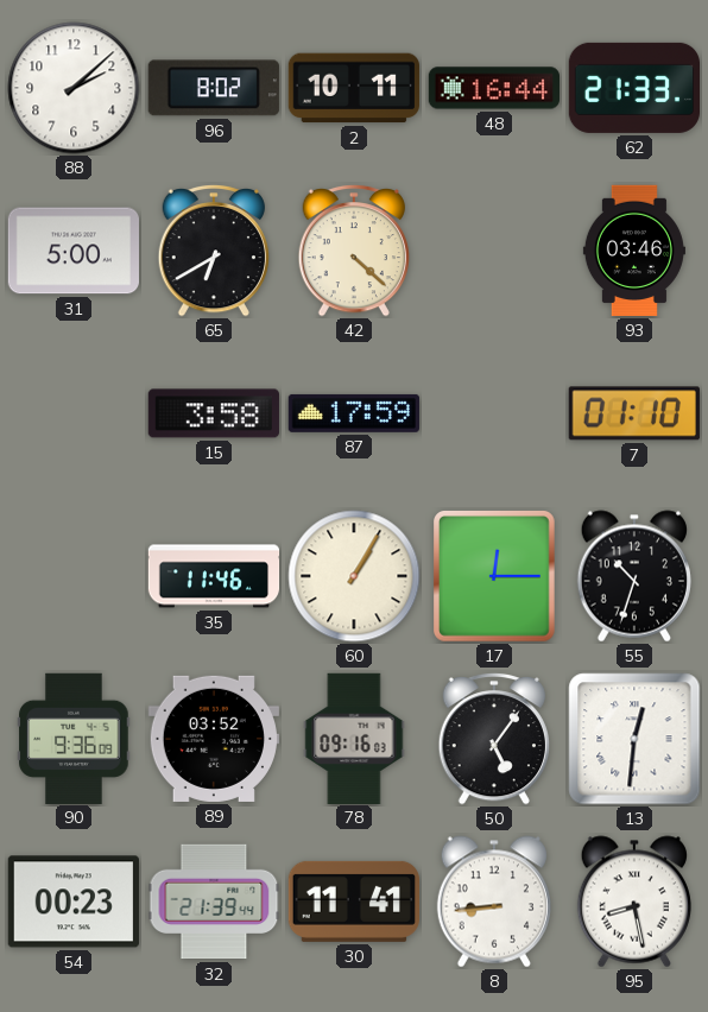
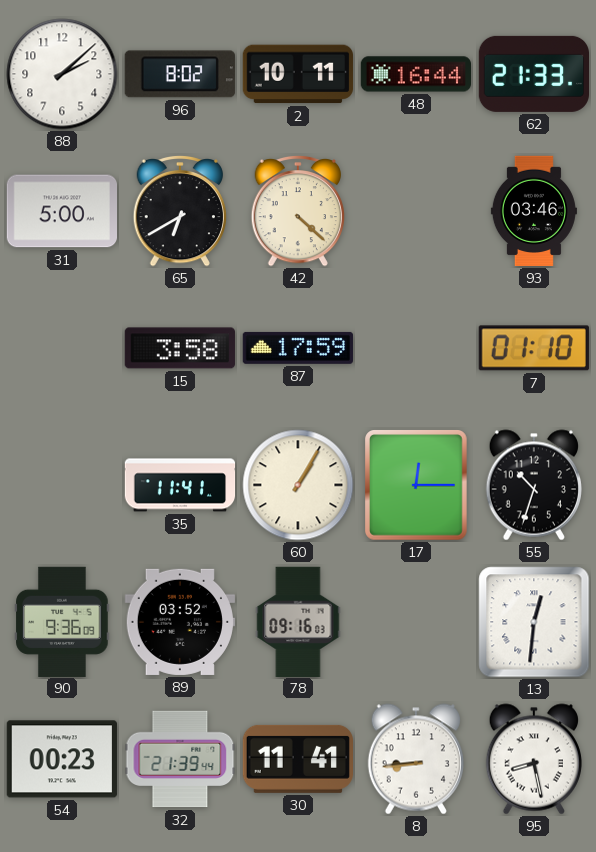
35: 11:46 -> 11:41 (180, 485)
50: 5:06 -> none (493, 739)
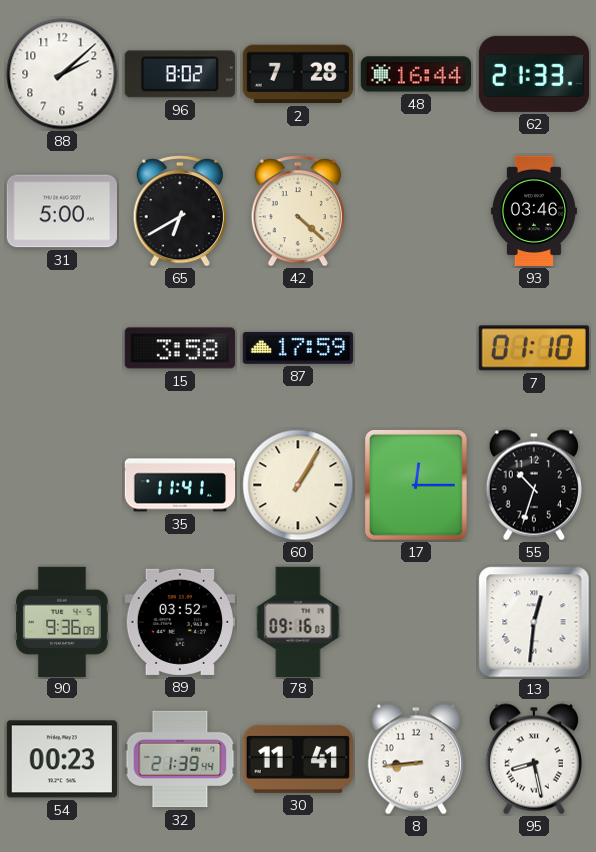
2: 10:11 -> 7:28 (298, 74)
